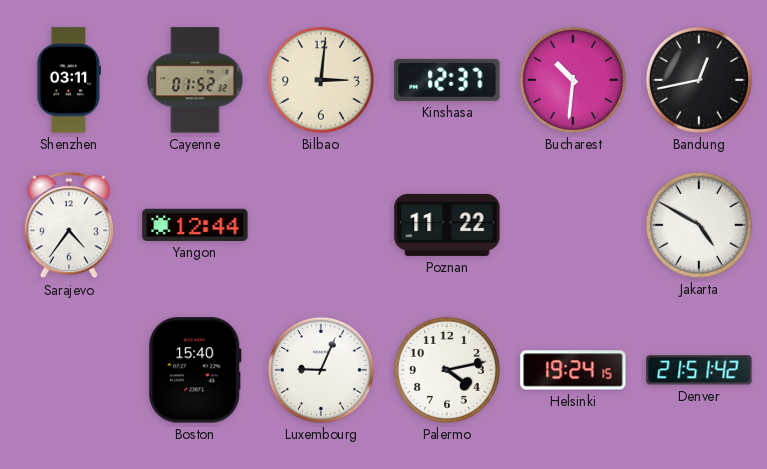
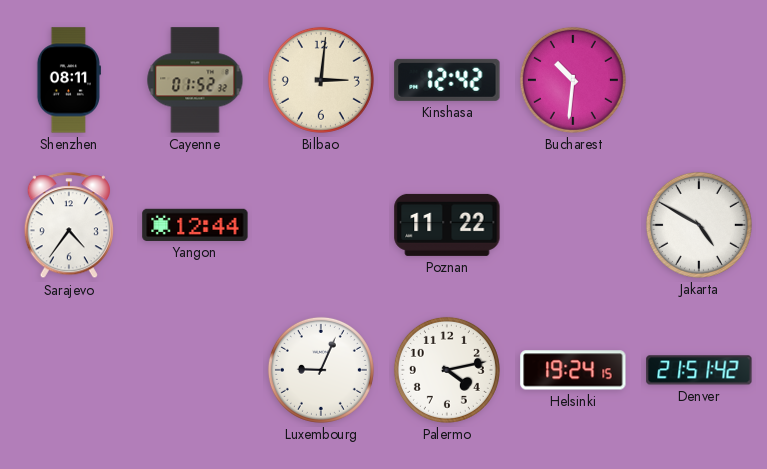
Shenzhen: 03:11 -> 08:11 (68, 80)
Kinshasa: 12:37 -> 12:42 (447, 80)
Bandung: 12:43 -> none (699, 80)
Boston: 15:40 -> none (195, 370)
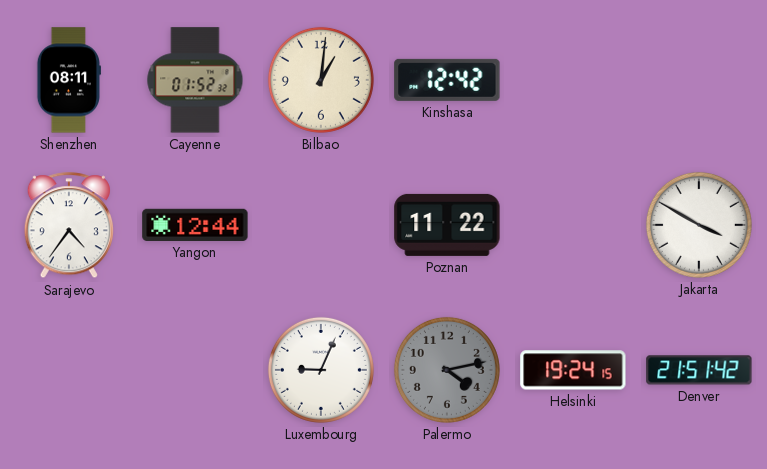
Bilbao: 3:01 -> 1:01 (321, 80)
Bucharest: 10:31 -> none (573, 80)
Jakarta: 4:50 -> 3:50 (699, 225)
Palermo dial: white -> grey (447, 370)
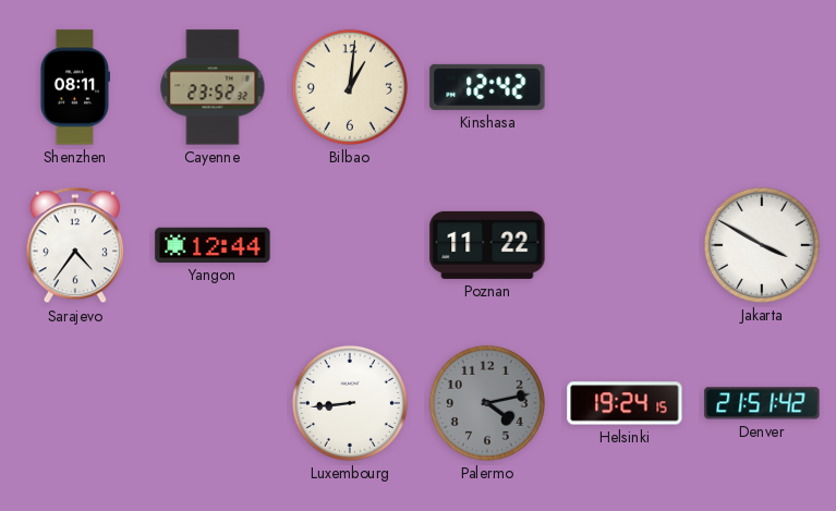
Cayenne: 01:52 -> 23:52 (213, 87)
Luxembourg: 9:04 -> 8:44 (350, 403)
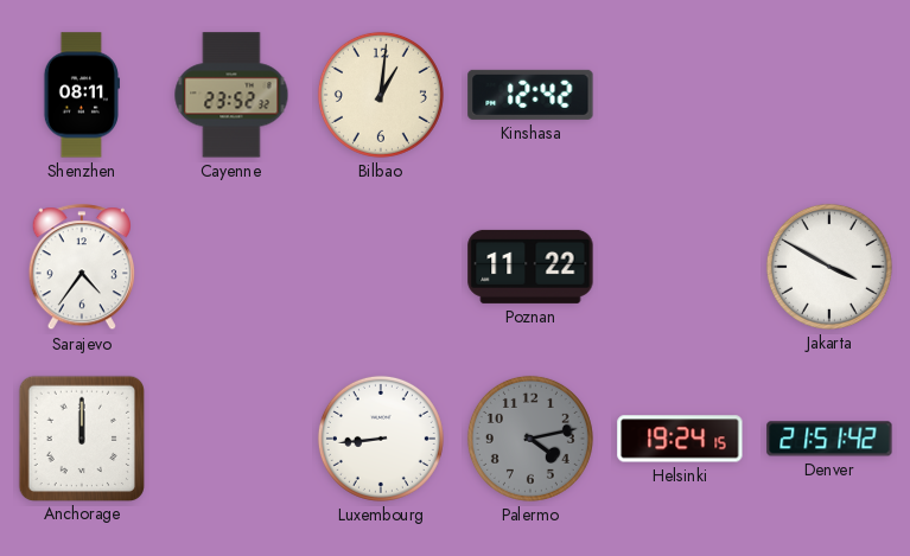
Yangon: 12:44 -> none (213, 245)
Anchorage: none -> 12:00 (81, 437)
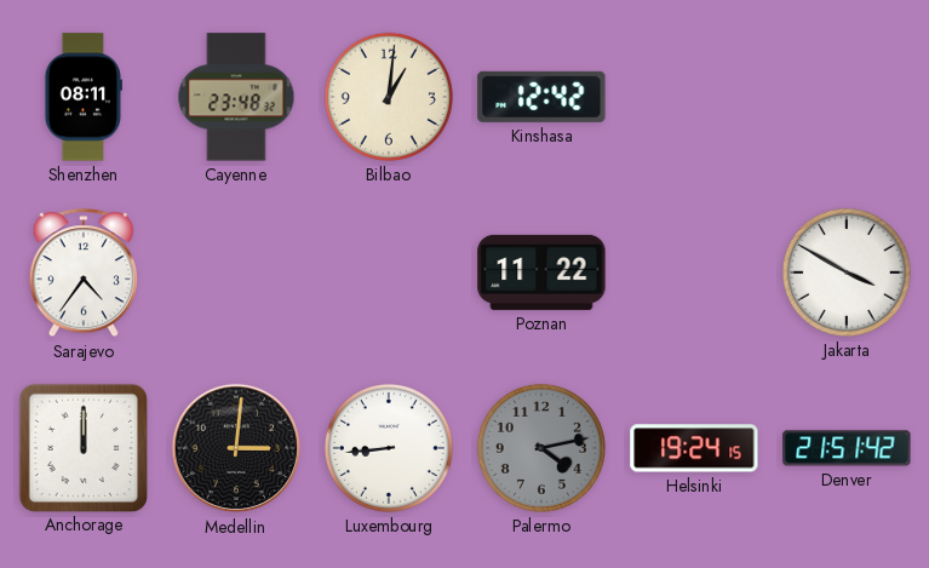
Cayenne: 23:52 -> 23:48 (236, 97)
Medellin: none -> 3:01 (236, 448)
